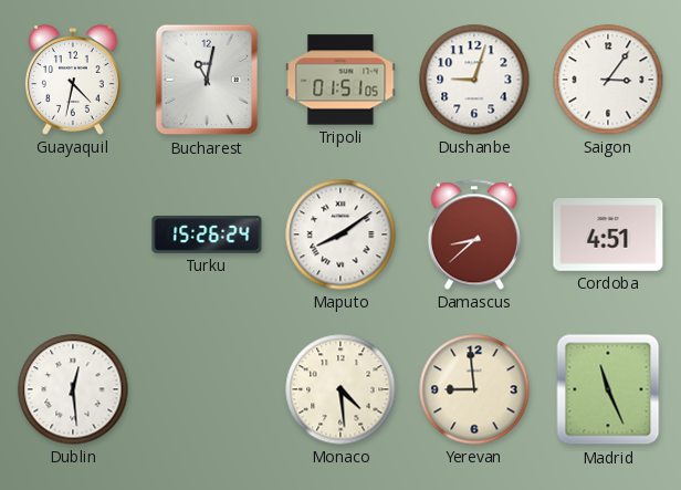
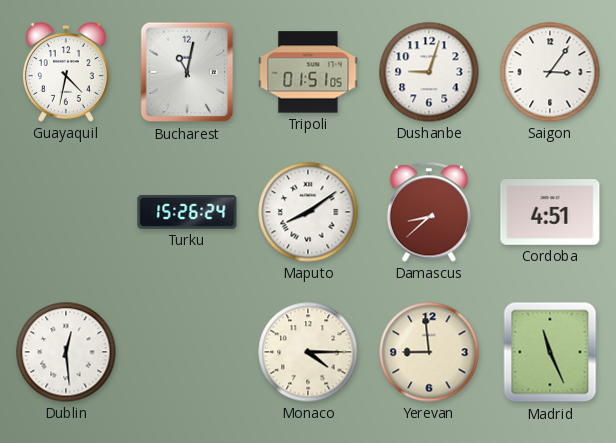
Monaco: 4:29 -> 4:15 (308, 352)
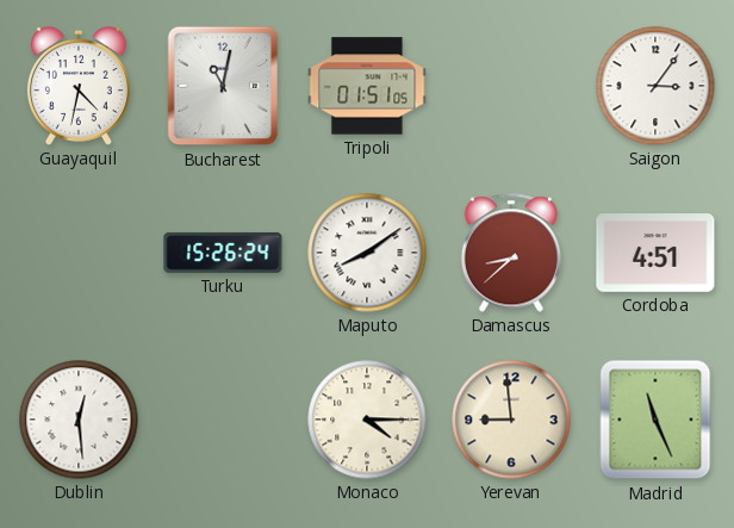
Dushanbe: 9:03 -> none (429, 72)
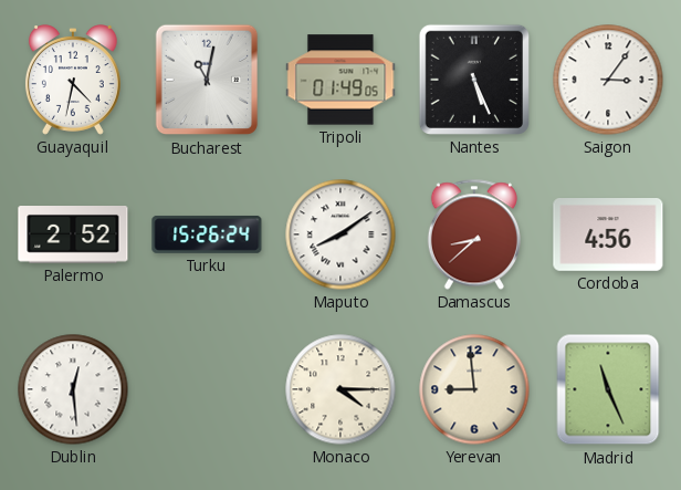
Tripoli: 01:51 -> 01:49 (340, 80)
Nantes: none -> 5:26 (474, 80)
Palermo: none -> 2:52 (73, 236)
Cordoba: 4:51 -> 4:56 (608, 236)
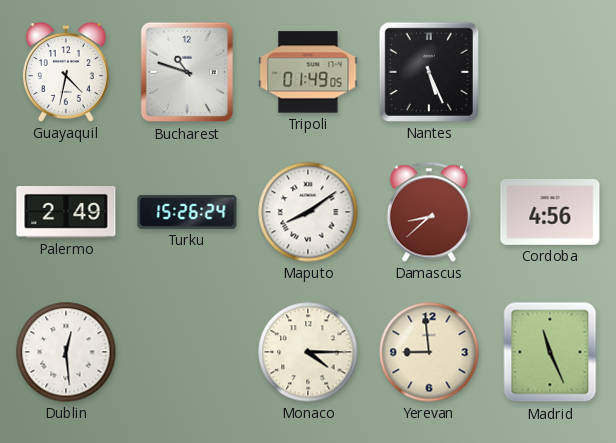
Bucharest: 11:02 -> 10:48 (187, 72)
Saigon: 3:06 -> none (608, 80)
Palermo: 2:52 -> 2:49 (66, 213)
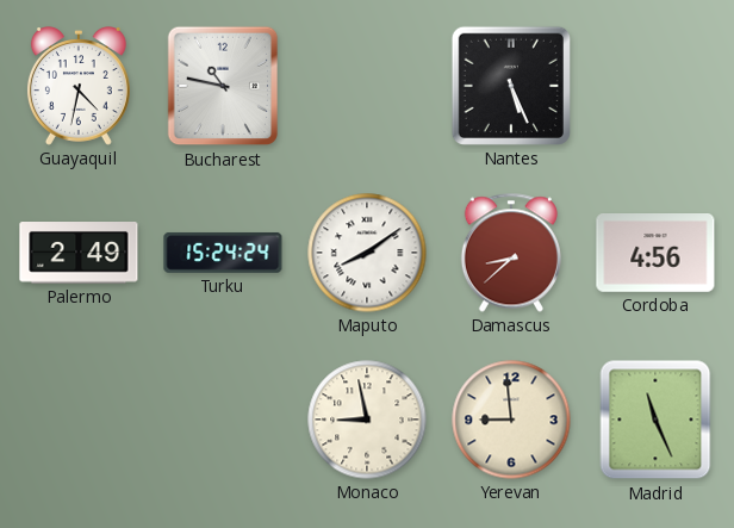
Bucharest: 10:48 -> 10:47 (223, 86)
Tripoli: 01:49 -> none (308, 72)
Turku: 15:26 -> 15:24 (223, 253)
Dublin: 12:29 -> none (66, 352)
Monaco: 4:15 -> 8:58 (367, 420)
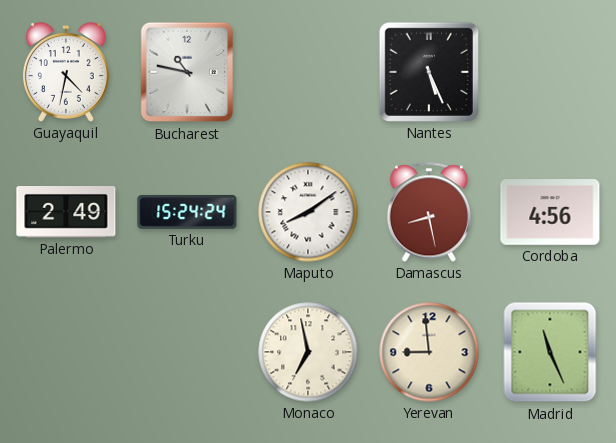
Damascus: 8:38 -> 8:28 (429, 212)
Monaco: 8:58 -> 6:58 (308, 352)
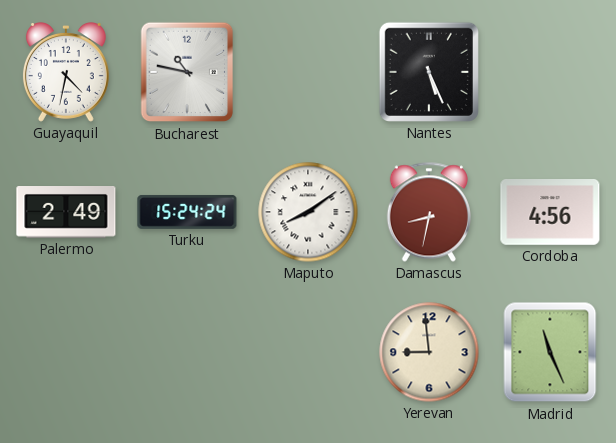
Damascus: 8:28 -> 8:32 (429, 212)
Monaco: 6:58 -> none (308, 352)
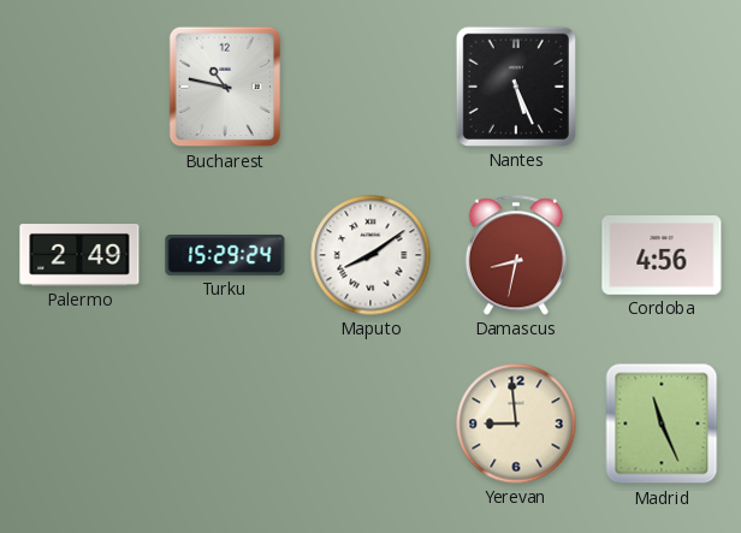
Guayaquil: 4:32 -> none (66, 72)
Turku: 15:24 -> 15:29 (225, 255)
